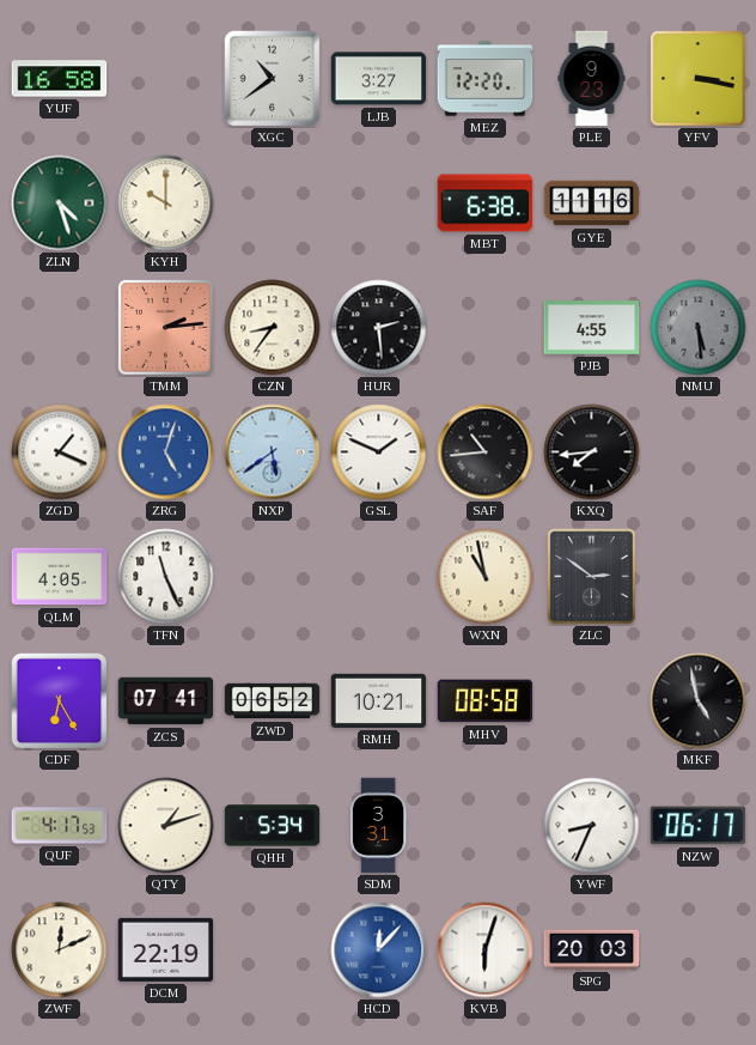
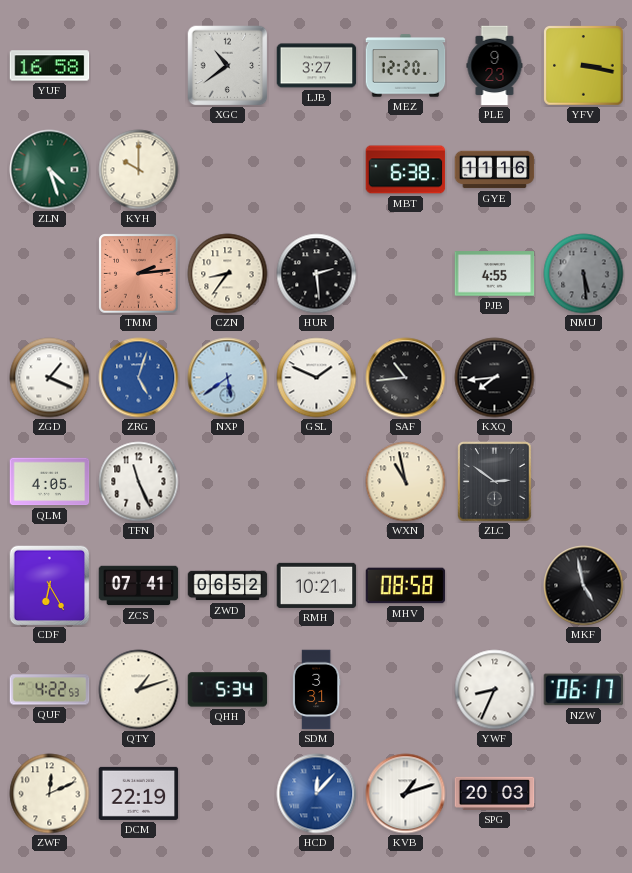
QUF: 4:17 -> 4:22 (50, 690)
KVB: 6:03 -> 1:12 (406, 794)
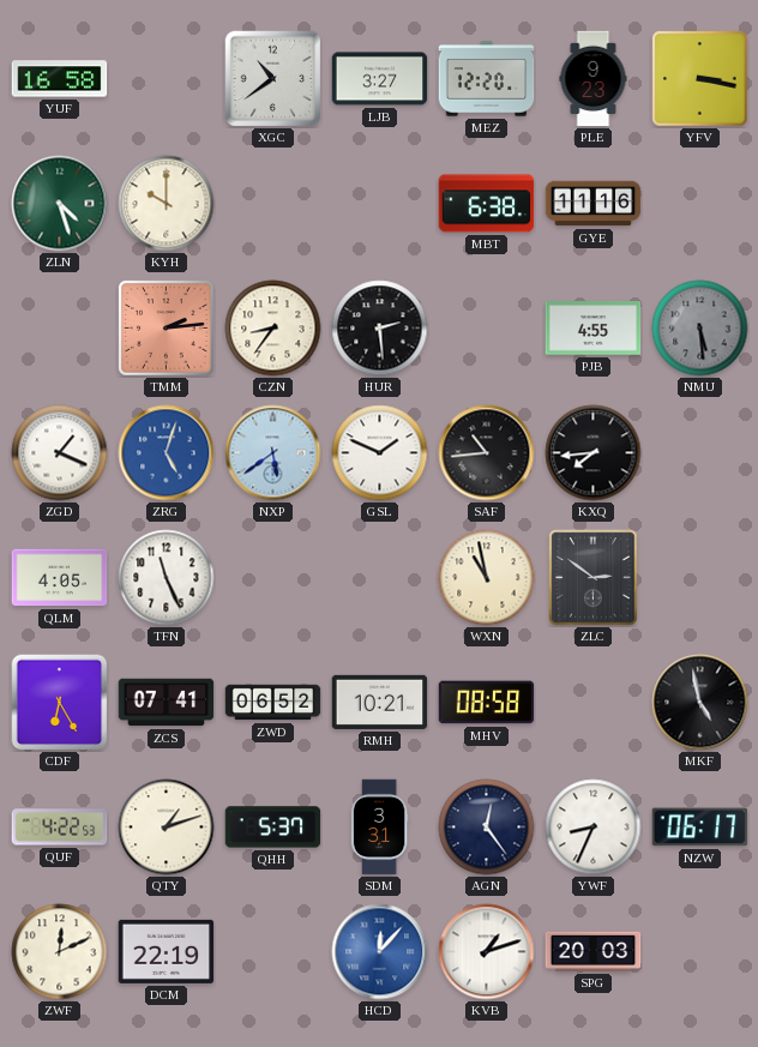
QHH: 5:34 -> 5:37 (273, 828)
AGN: none -> 12:24 (487, 828)
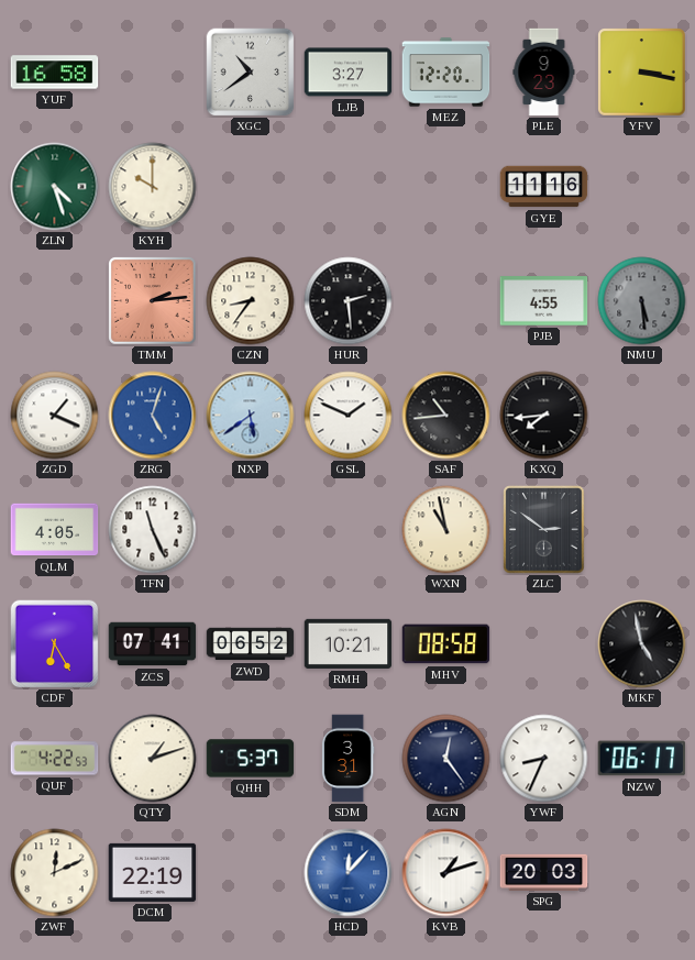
MBT: 6:38 -> none (487, 204)
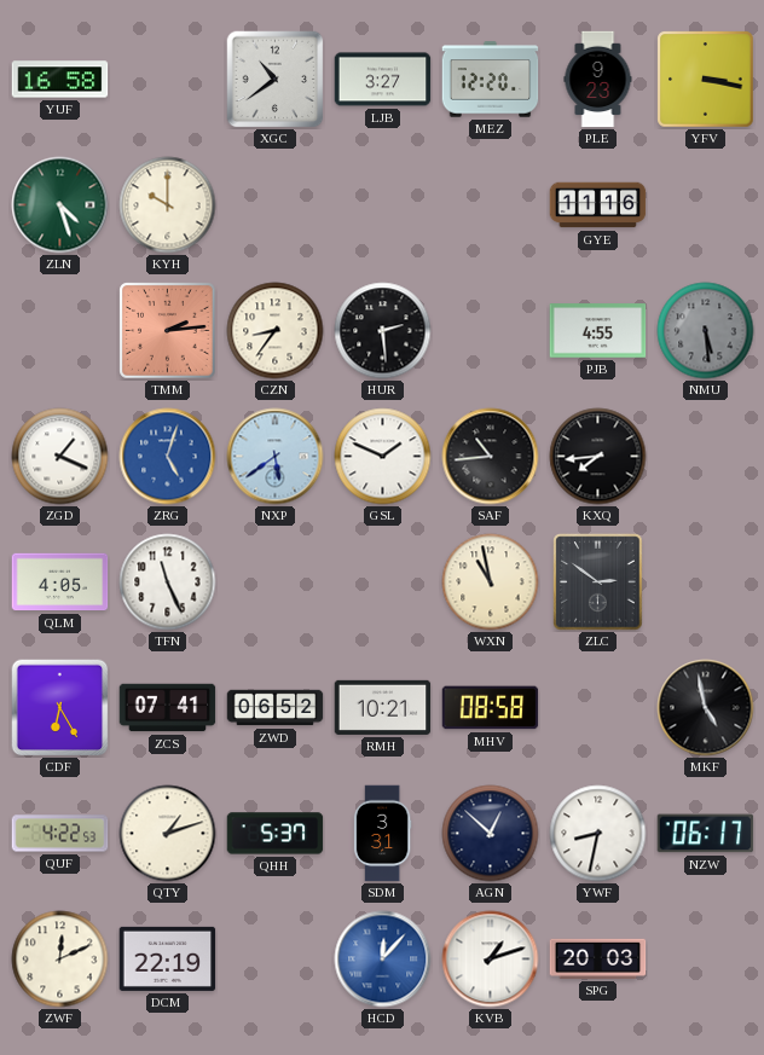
AGN: 12:24 -> 12:52 (491, 834)
YWF: 8:34 -> 8:32 (598, 834)
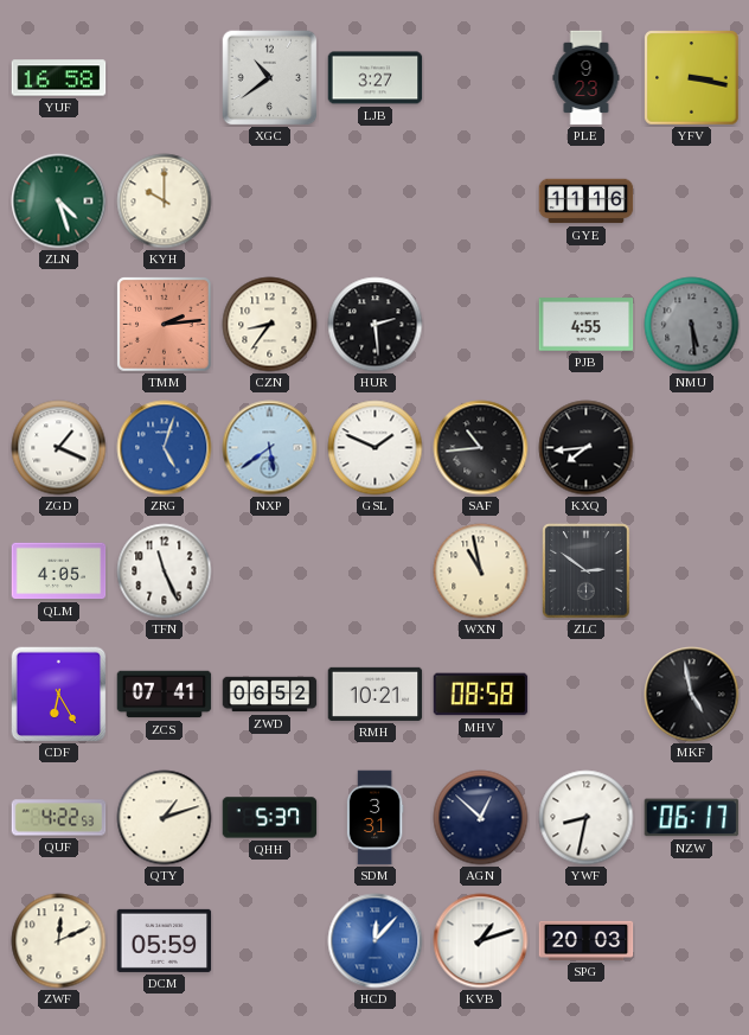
MEZ: 12:20 -> none (491, 80)
DCM: 22:19 -> 05:59 (165, 940)
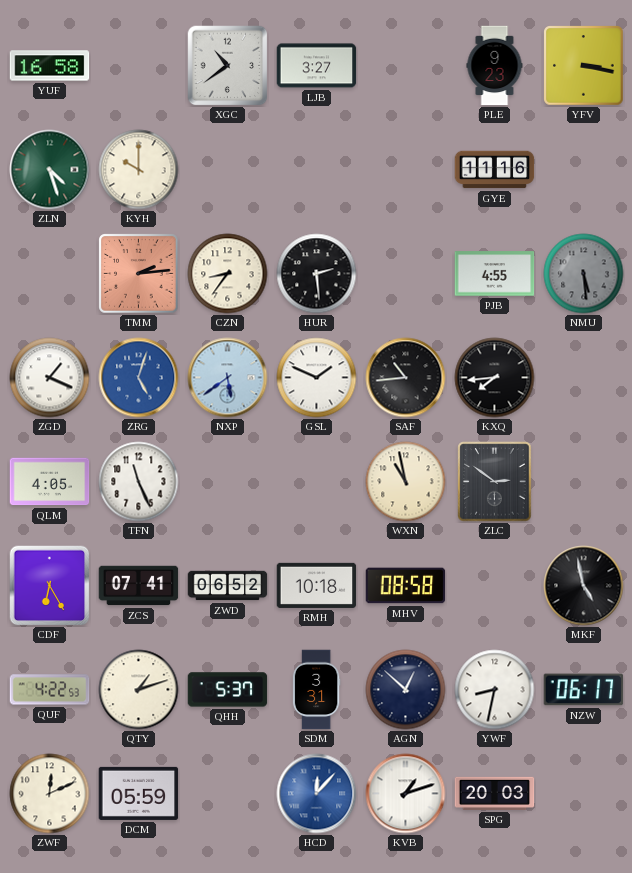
RMH: 10:21 -> 10:18 (317, 585)
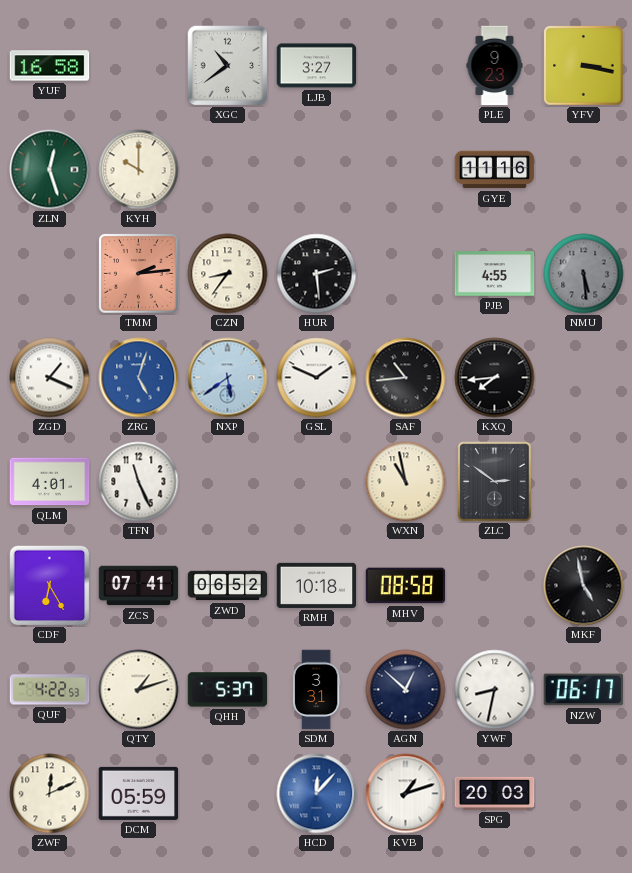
ZLN: 4:27 -> 12:27 (50, 170)
QLM: 4:05 -> 4:01 (50, 482)
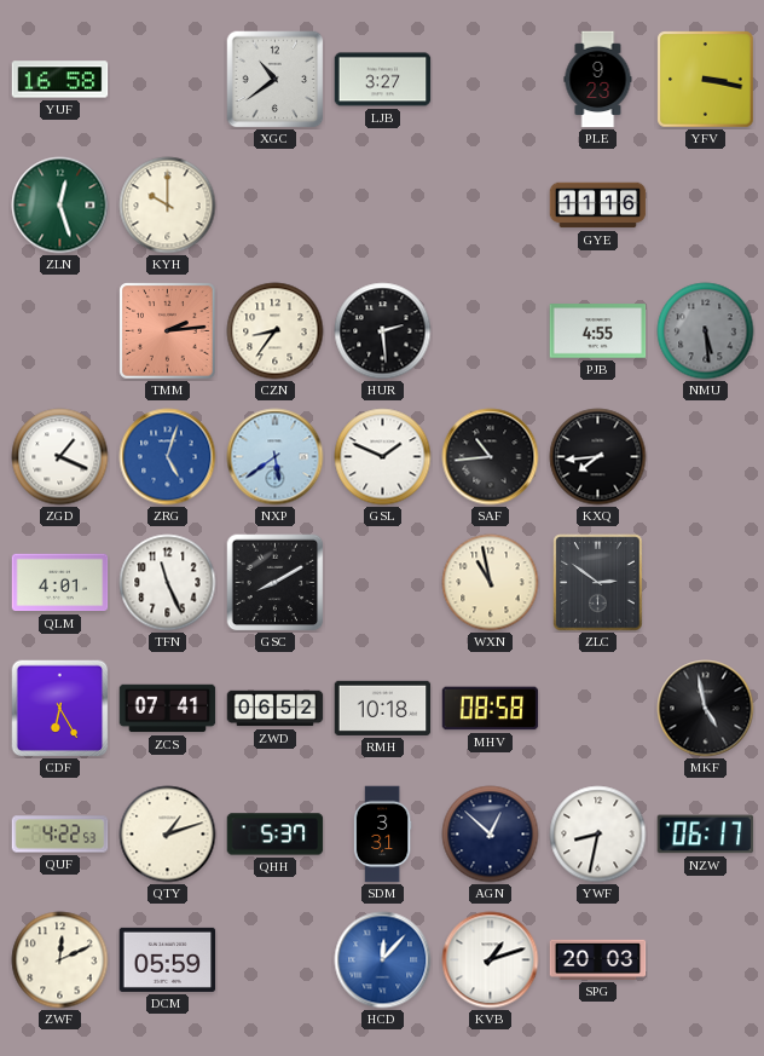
GSC: none -> 8:10 (276, 583)
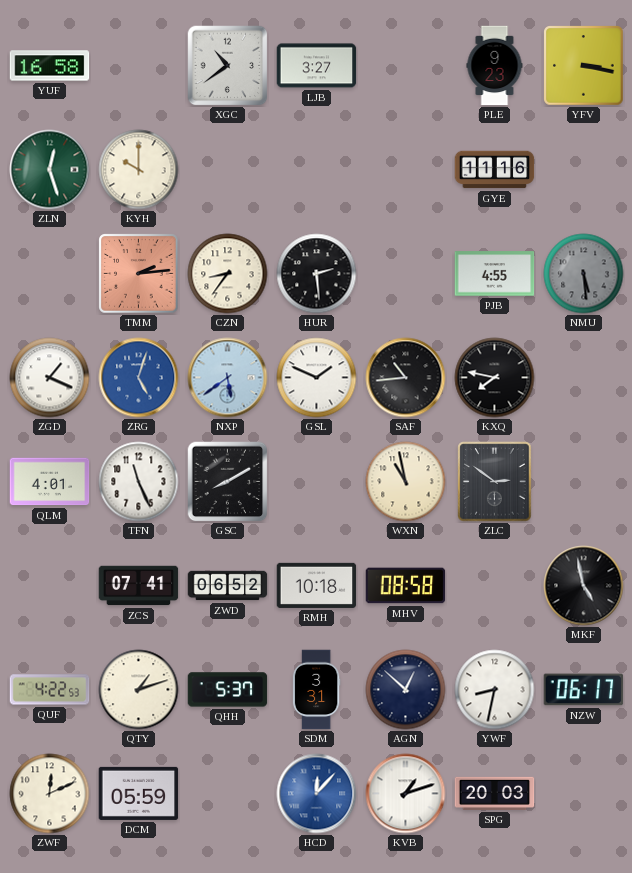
KXQ: 7:44 -> 7:47 (495, 378)
CDF: 6:25 -> none (60, 709)
